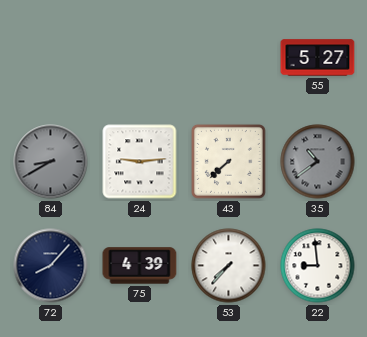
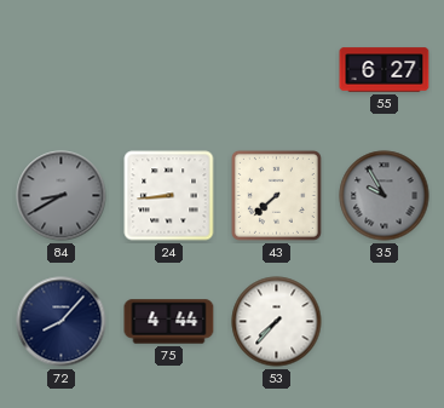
55: 5:27 -> 6:27 (385, 70)
24: 9:14 -> 8:44 (169, 196)
35: 10:39 -> 9:55 (385, 196)
75: 4:39 -> 4:44 (169, 322)
22: 8:59 -> none (318, 266)
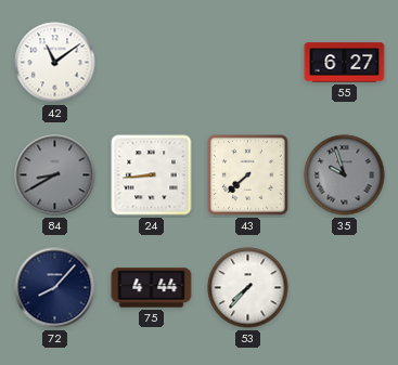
42: none -> 11:09 (55, 63)
35: 9:55 -> 9:57 (345, 175)
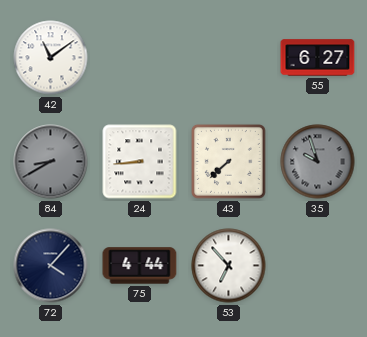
72: 8:07 -> 4:07 (51, 266)
53: 7:37 -> 6:53 (229, 266)
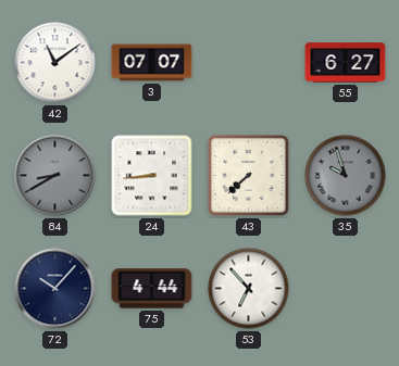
3: none -> 07:07 (152, 63)
72: 4:07 -> 10:07 (55, 289)
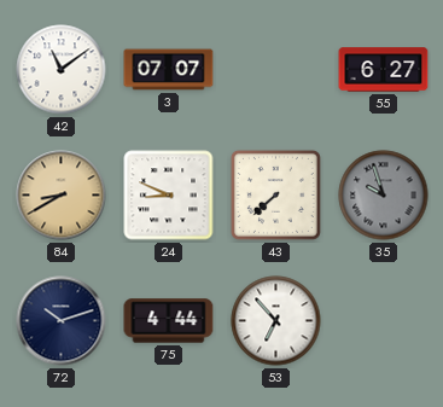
84 dial: grey -> champagne (62, 196)
24: 8:44 -> 8:49 (169, 196)
72: 10:07 -> 10:12 (62, 321)
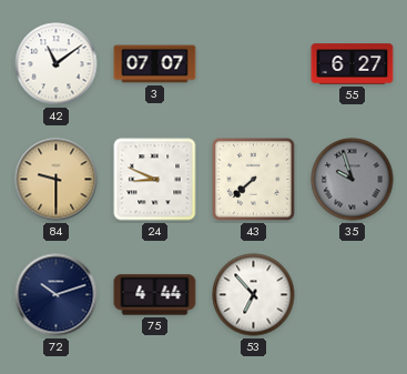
84: 8:40 -> 9:30 (57, 180)
